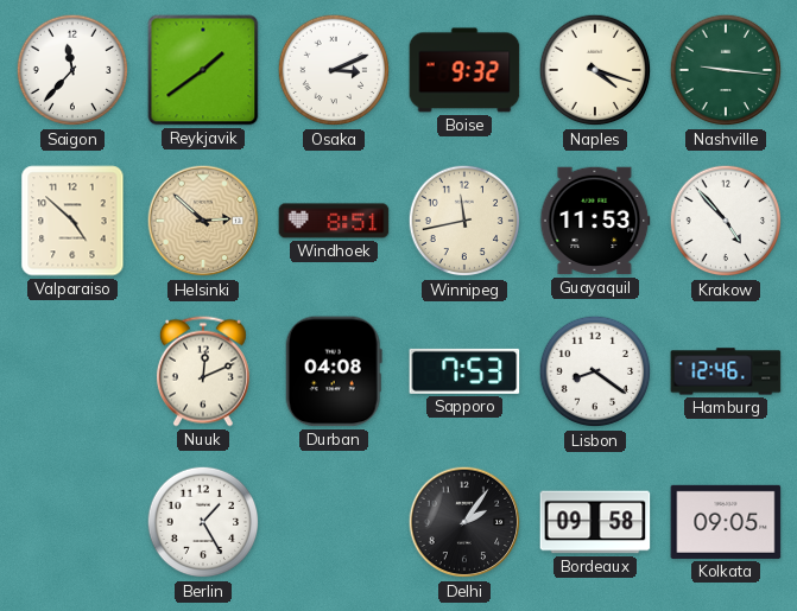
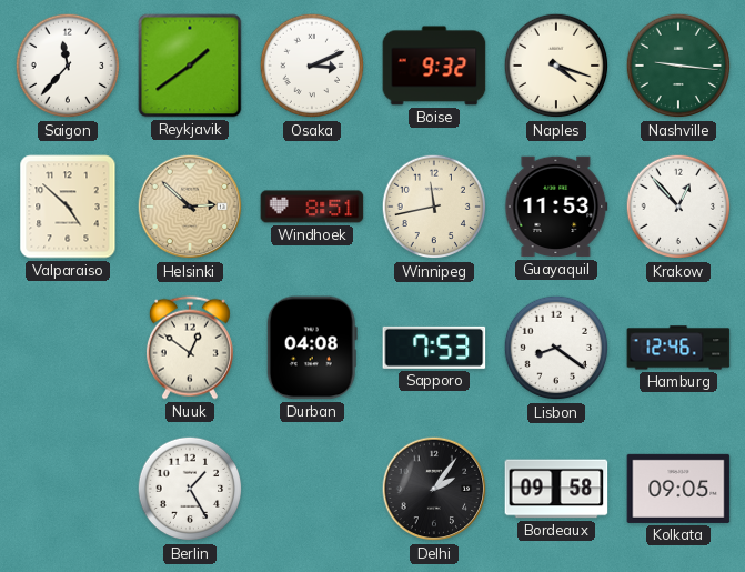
Krakow: 4:53 -> 12:53 (678, 207)
Nuuk: 12:11 -> 12:51 (190, 348)
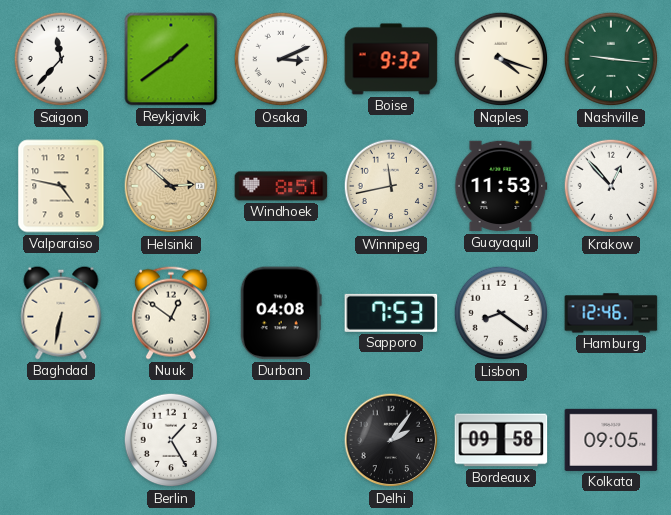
Valparaiso: 4:52 -> 4:47 (61, 186)
Baghdad: none -> 6:32 (61, 313)
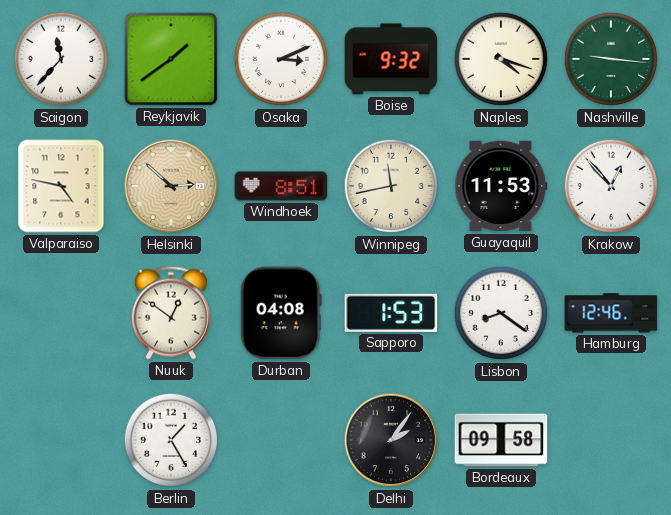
Baghdad: 6:32 -> none (61, 313)
Sapporo: 7:53 -> 1:53 (391, 313)
Kolkata: 09:05 -> none (611, 440)
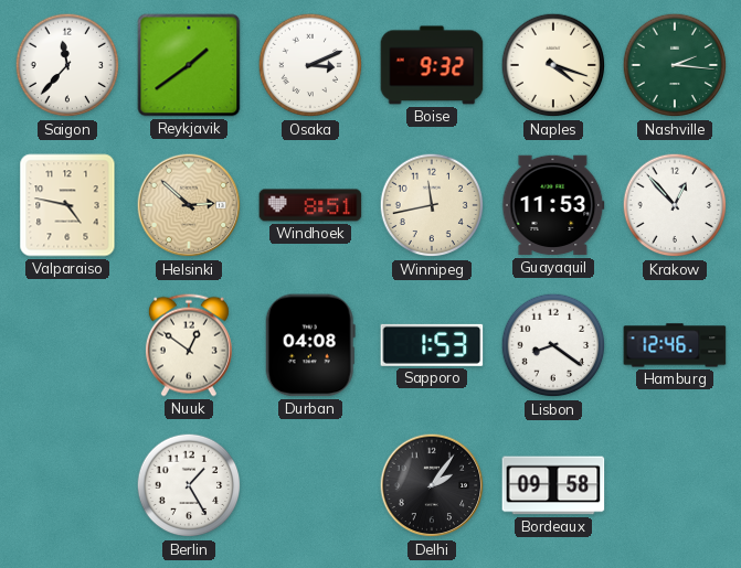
Nashville: 9:16 -> 2:16 (675, 65)
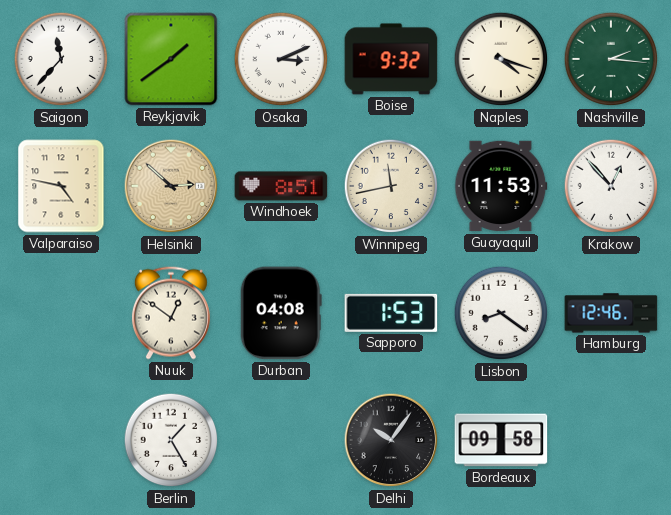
Delhi: 2:06 -> 10:06 (391, 440)
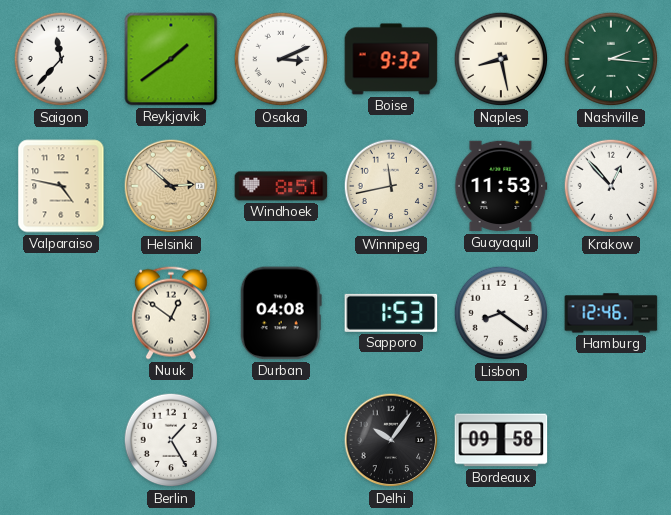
Naples: 4:18 -> 8:28 (501, 59)
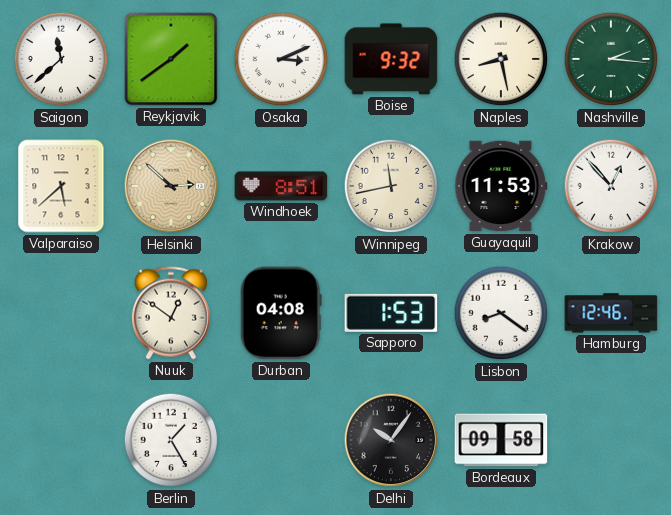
Saigon: 11:37 -> 11:38 (61, 59)
Valparaiso: 4:47 -> 5:38 (61, 186)
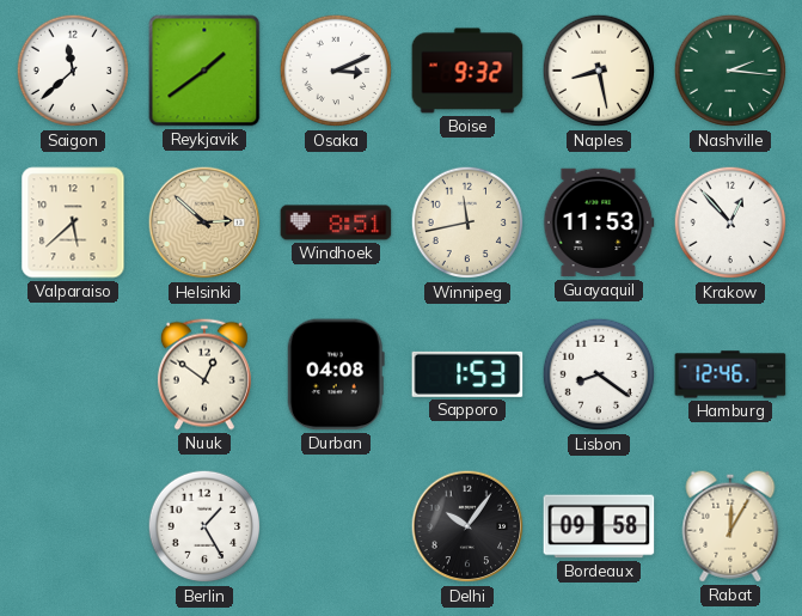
Rabat: none -> 12:05 (730, 526)
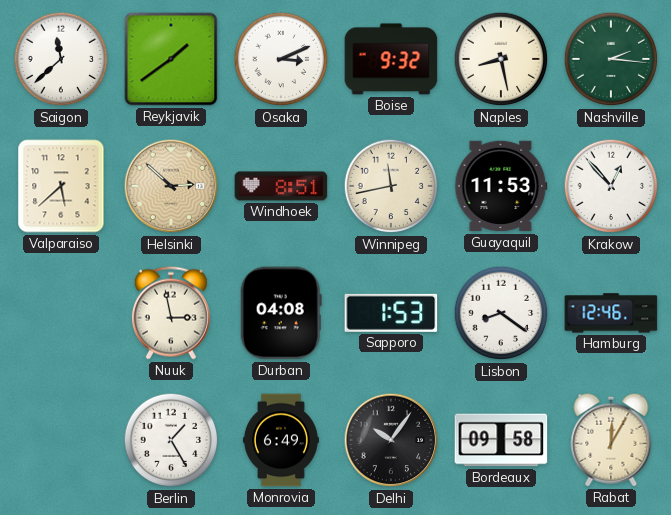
Nuuk: 12:51 -> 2:58 (171, 313)
Monrovia: none -> 6:49 (281, 440)
